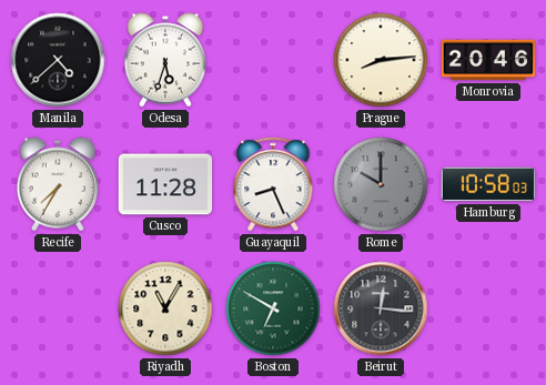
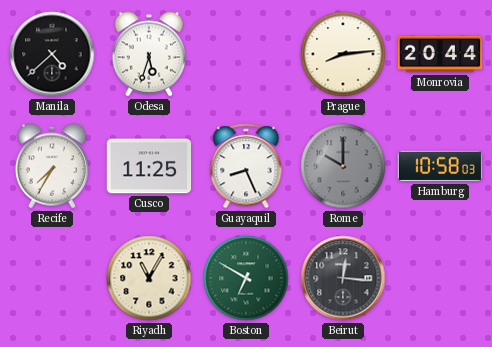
Monrovia: 20:46 -> 20:44 (440, 54)
Cusco: 11:28 -> 11:25 (149, 166)
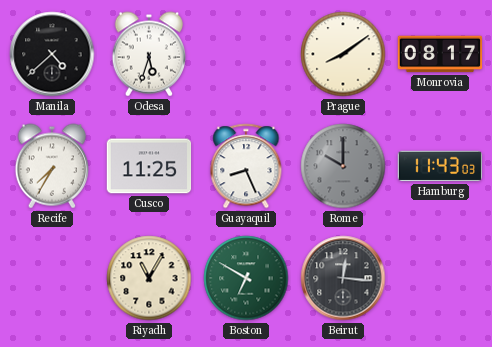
Prague: 8:14 -> 8:09 (343, 54)
Monrovia: 20:44 -> 08:17 (440, 54)
Hamburg: 10:58 -> 11:43 (440, 166)
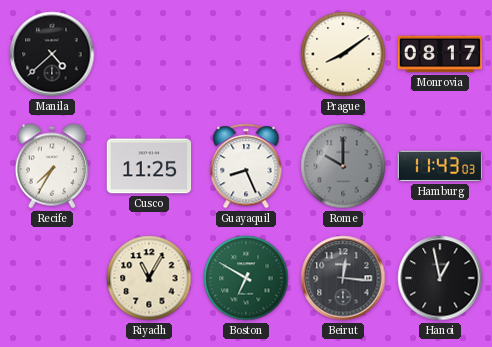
Odesa: 5:33 -> none (148, 54)
Hanoi: none -> 12:58 (440, 278)
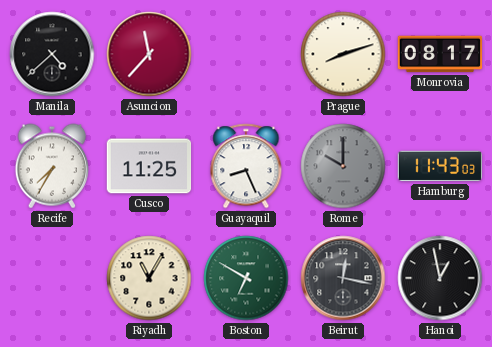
Asuncion: none -> 11:37 (149, 54)
Prague: 8:09 -> 8:12 (343, 54)
Beirut: 12:16 -> 12:17 (343, 278)
